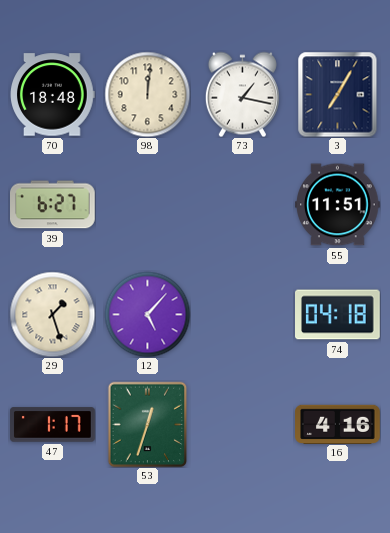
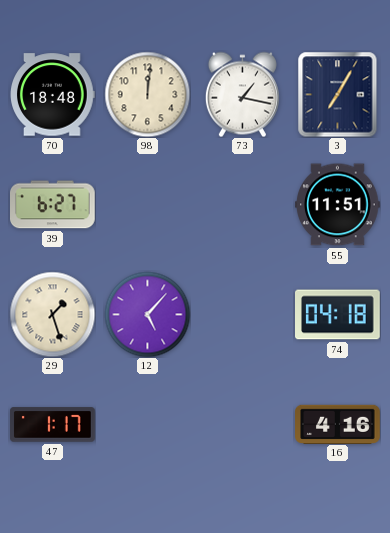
53: 12:33 -> none (148, 424)
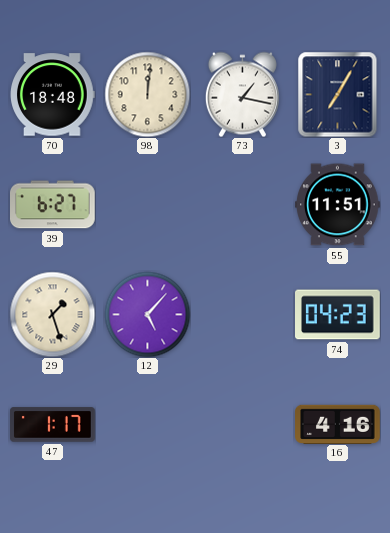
74: 04:18 -> 04:23 (338, 315)
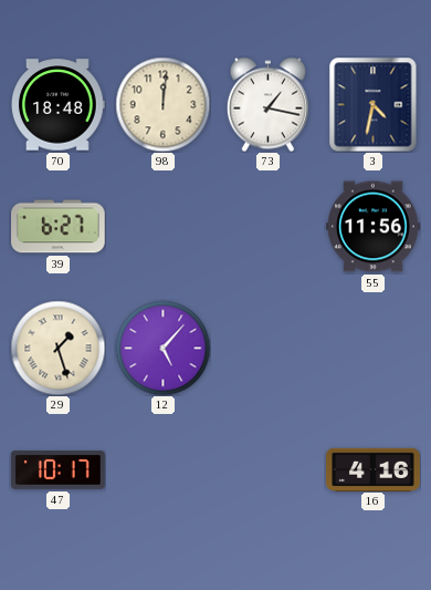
3: 7:05 -> 4:32 (374, 104)
55: 11:51 -> 11:56 (374, 227)
74: 04:23 -> none (338, 315)
47: 1:17 -> 10:17 (59, 470)
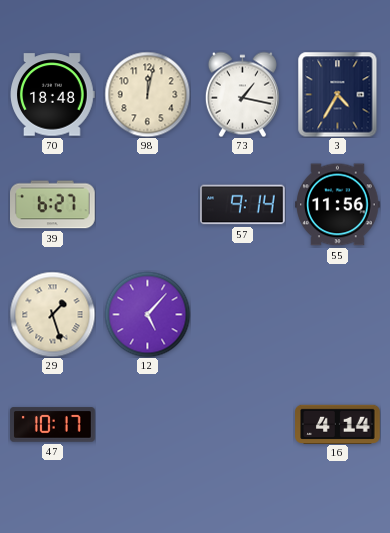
98: 12:01 -> 12:02 (147, 94)
3: 4:32 -> 4:35 (338, 94)
57: none -> 9:14 (243, 205)
16: 4:16 -> 4:14 (338, 424)
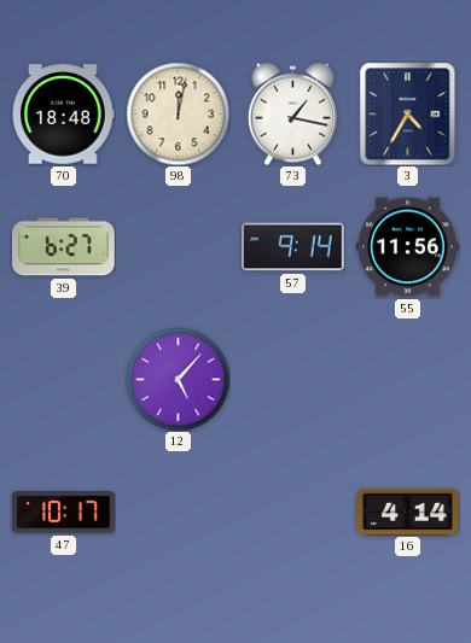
29: 1:27 -> none (52, 314)
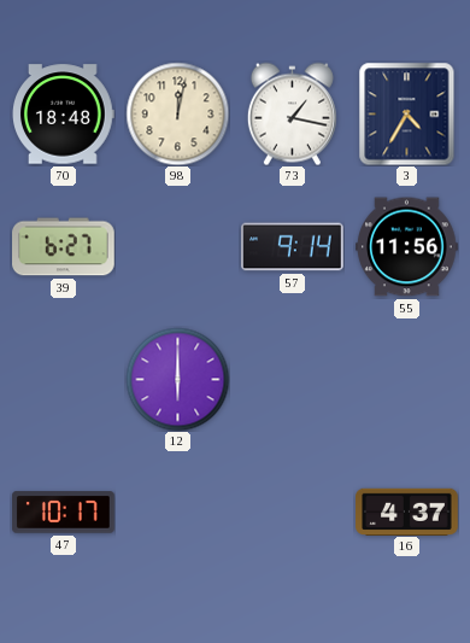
12: 5:07 -> 6:00 (177, 379)
16: 4:14 -> 4:37 (407, 512)
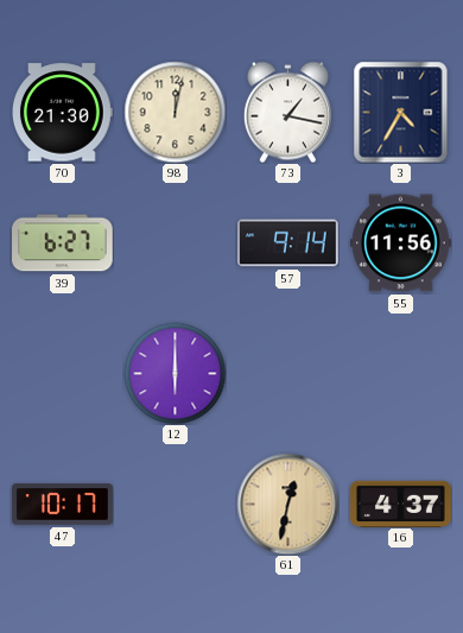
70: 18:48 -> 21:30 (63, 113)
61: none -> 12:32 (287, 504)
